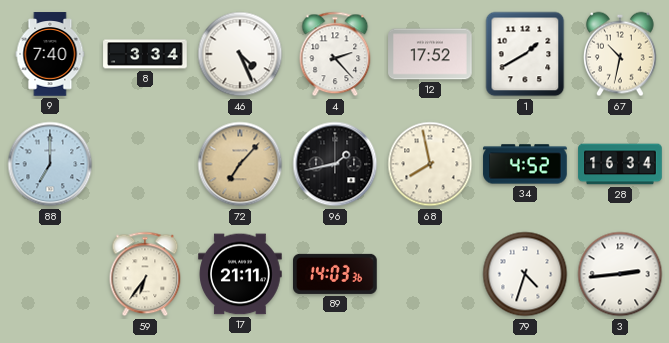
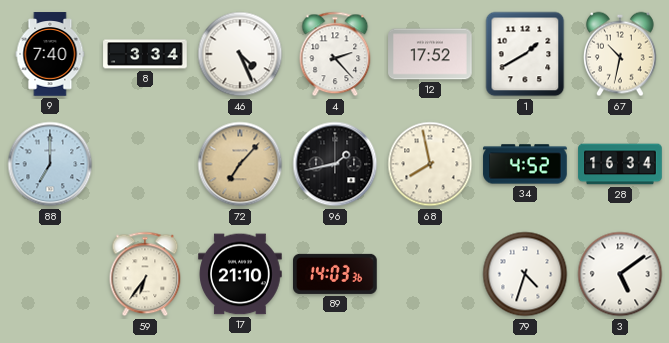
17: 21:11 -> 21:10 (240, 274)
3: 2:44 -> 5:09 (620, 274)
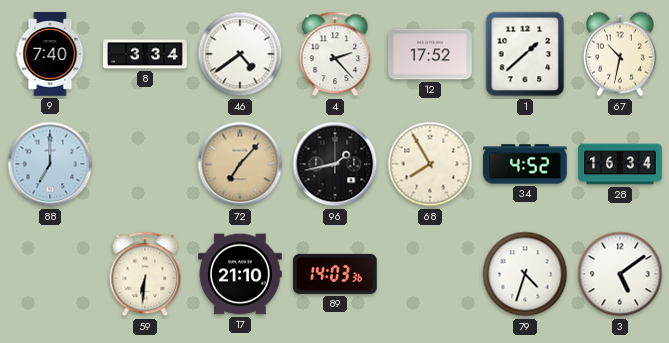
46: 4:26 -> 4:39 (240, 54)
1: 1:40 -> 1:38 (525, 54)
68: 7:58 -> 7:55 (430, 164)
59: 6:36 -> 6:31 (145, 274)
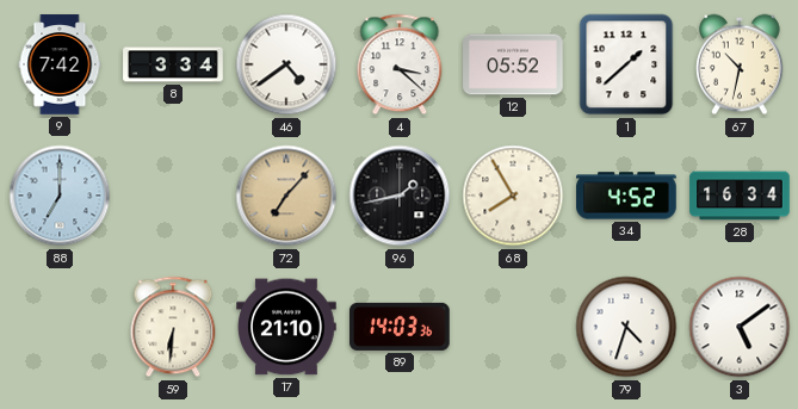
9: 7:40 -> 7:42 (60, 64)
4: 2:23 -> 3:22 (400, 64)
12: 17:52 -> 05:52 (513, 64)
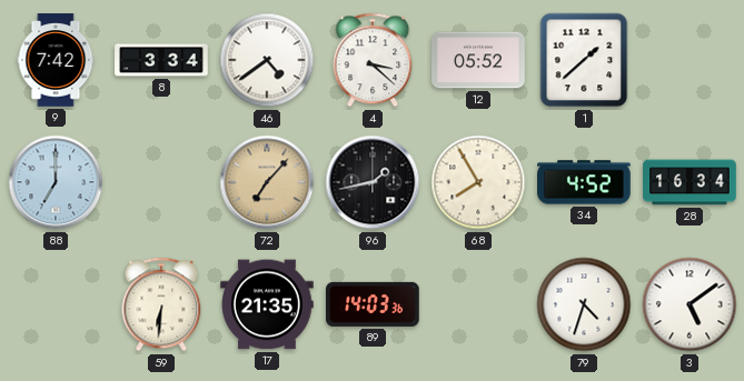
67: 10:32 -> none (741, 64)
17: 21:10 -> 21:35 (267, 304)
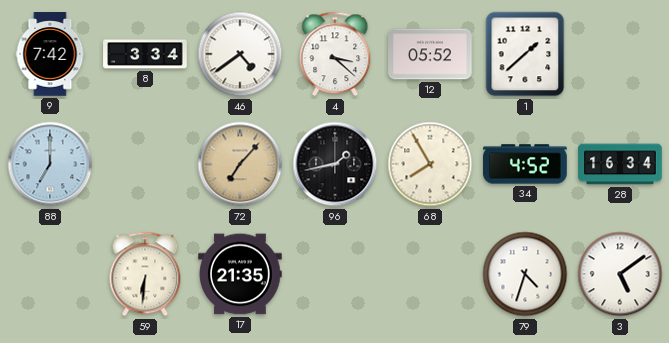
89: 14:03 -> none (374, 304)
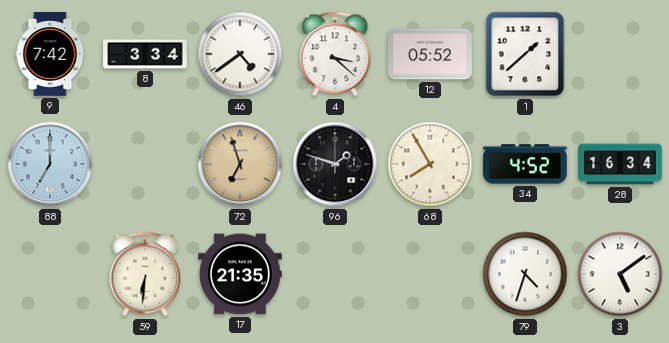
72: 7:07 -> 6:57 (240, 164)
96: 1:43 -> 1:48 (335, 164)
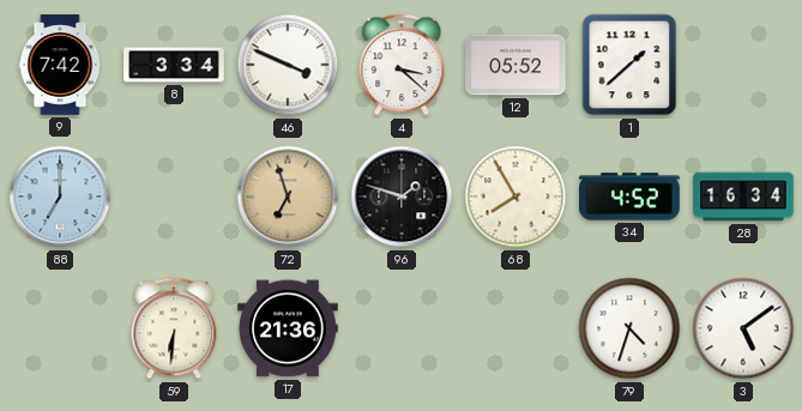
46: 4:39 -> 3:49 (288, 65)
17: 21:35 -> 21:36 (288, 328)
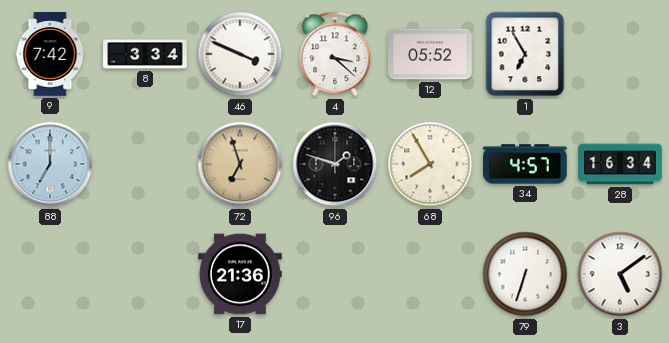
1: 1:38 -> 6:55 (525, 54)
34: 4:52 -> 4:57 (525, 164)
59: 6:31 -> none (174, 328)
79: 4:33 -> 6:33 (525, 274)
